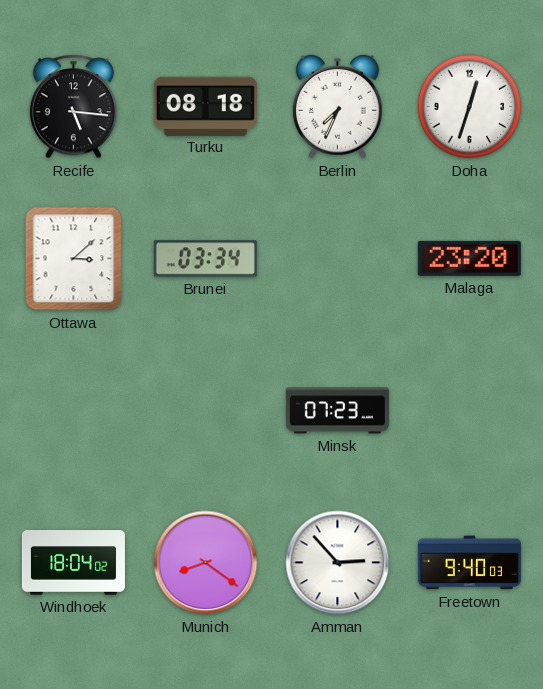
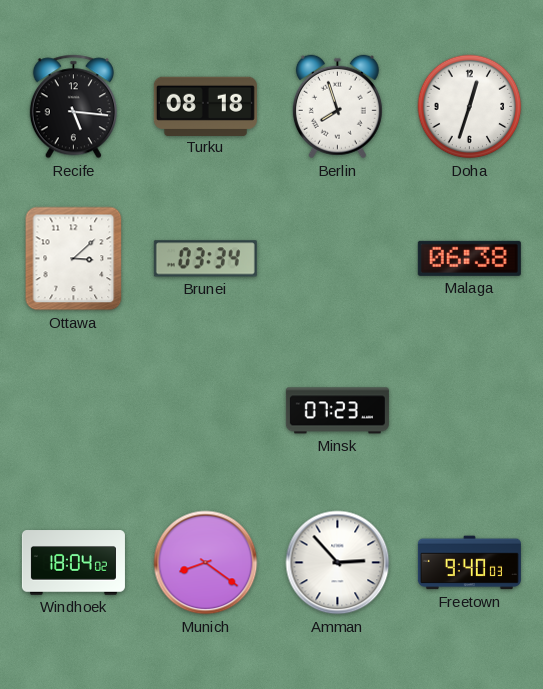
Berlin: 7:34 -> 7:57 (337, 107)
Malaga: 23:20 -> 06:38 (469, 258)
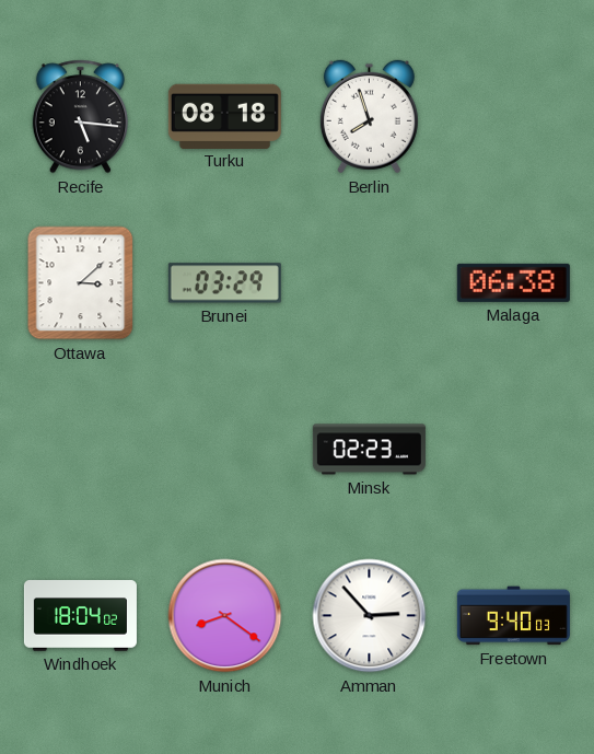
Doha: 12:33 -> none (470, 107)
Brunei: 03:34 -> 03:29 (224, 283)
Minsk: 07:23 -> 02:23 (369, 450)
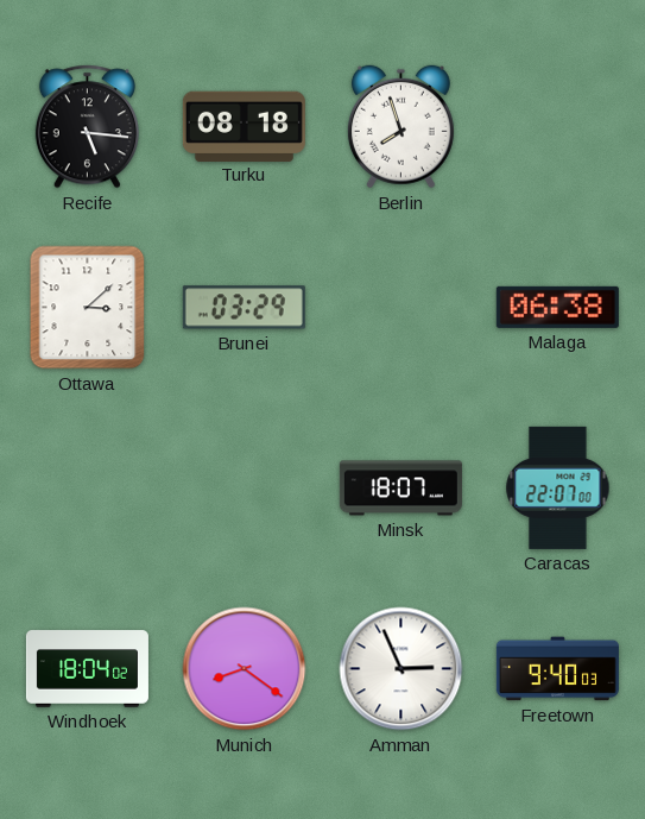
Minsk: 02:23 -> 18:07 (400, 489)
Caracas: none -> 22:07 (558, 487)
Amman: 2:53 -> 2:56 (401, 669)
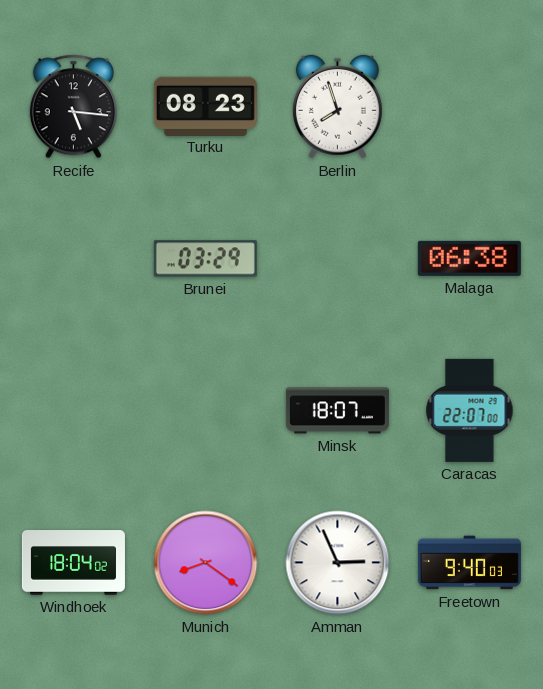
Turku: 08:18 -> 08:23 (205, 106)
Ottawa: 3:08 -> none (88, 308)
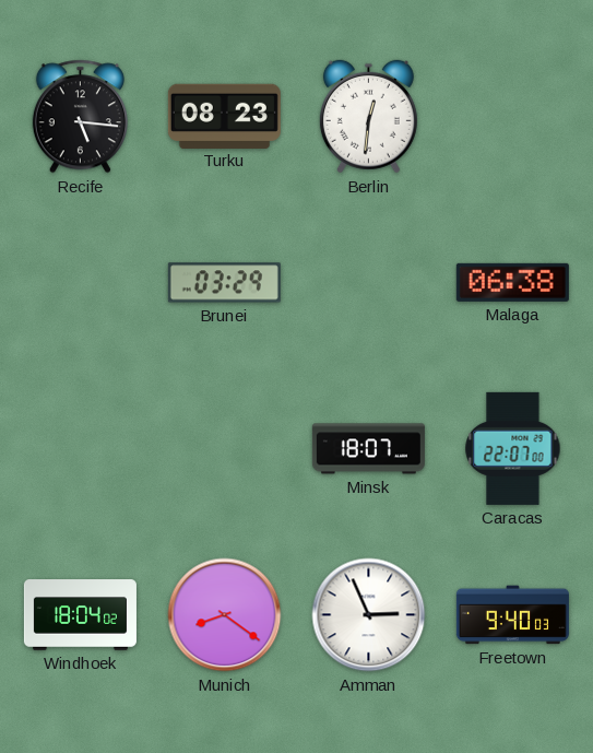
Berlin: 7:57 -> 12:31 (368, 117)
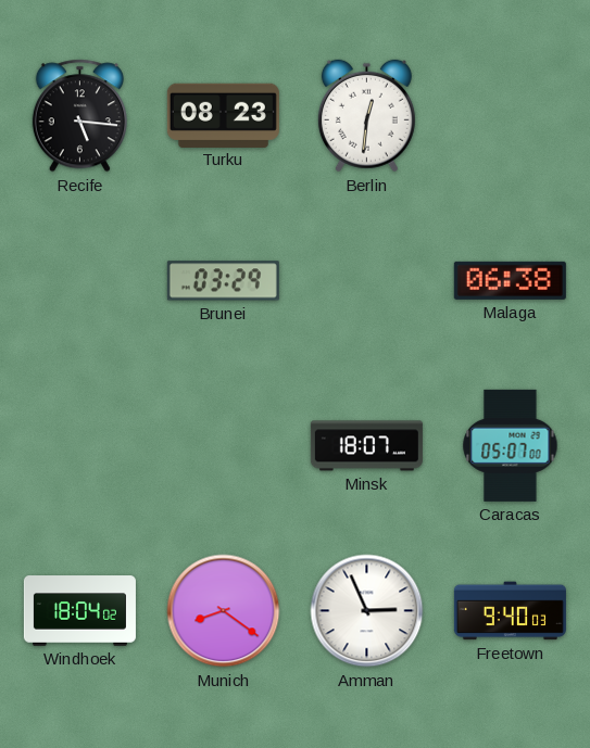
Caracas: 22:07 -> 05:07 (511, 445)
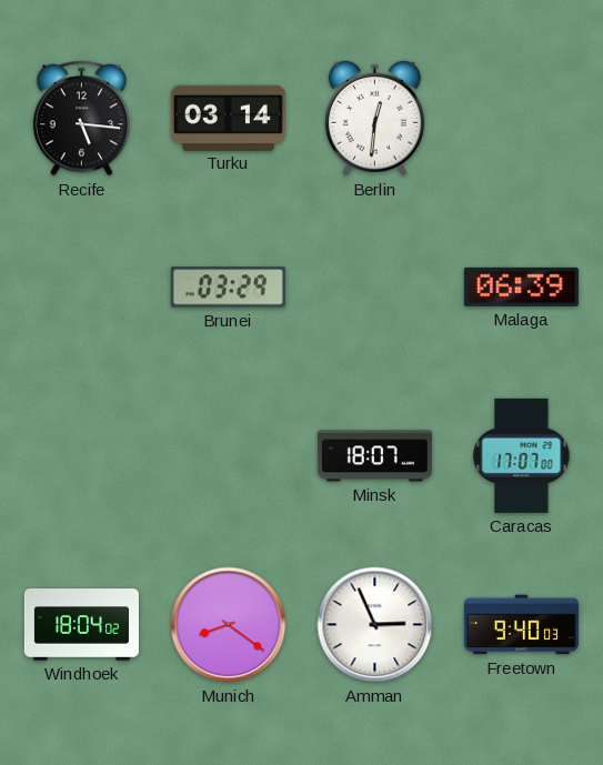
Turku: 08:23 -> 03:14 (228, 118)
Malaga: 06:38 -> 06:39 (521, 286)
Caracas: 05:07 -> 17:07 (522, 455)
